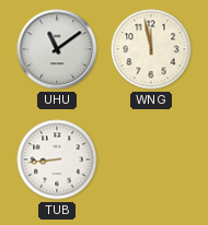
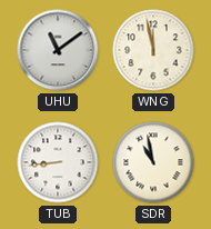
SDR: none -> 10:58 (153, 162)
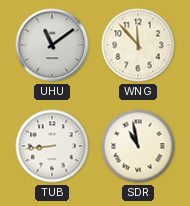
WNG: 11:58 -> 11:53 (138, 45)
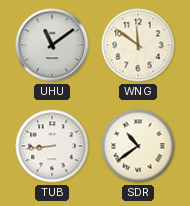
WNG: 11:53 -> 11:51 (138, 45)
SDR: 10:58 -> 10:39 (138, 146)
